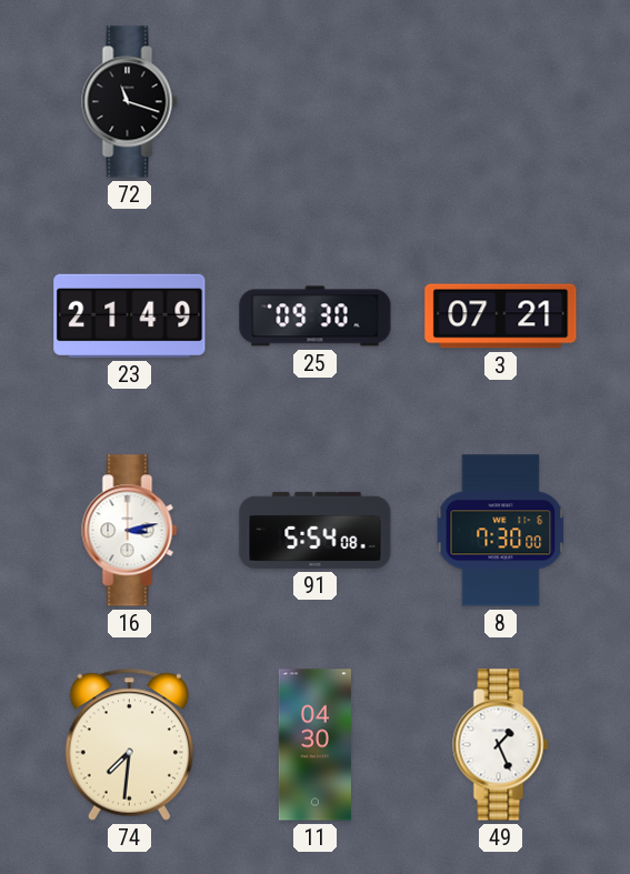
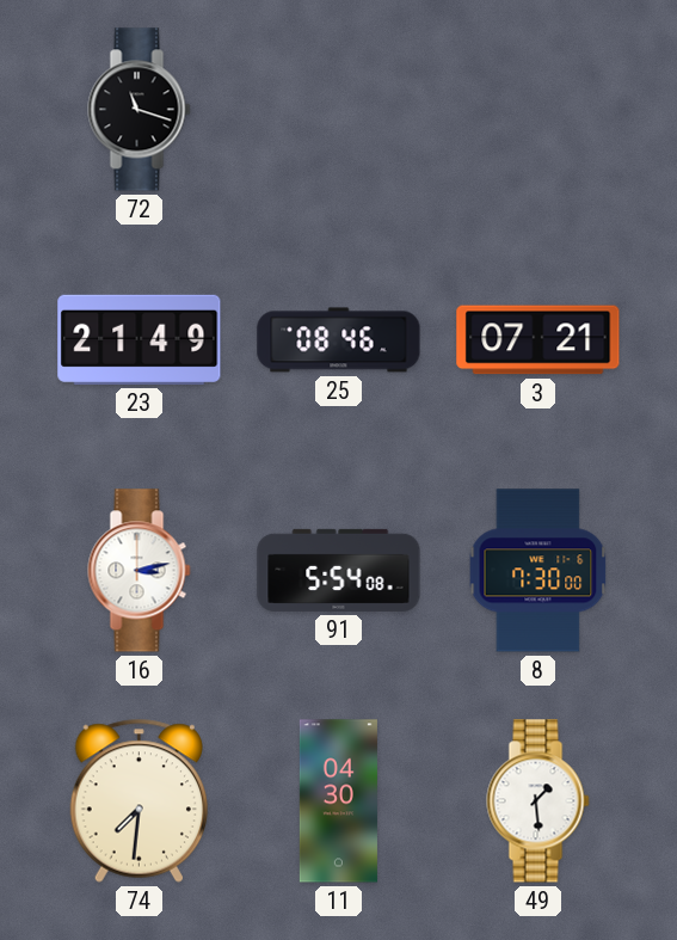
25: 09:30 -> 08:46 (339, 340)
49: 1:26 -> 1:29 (538, 801)
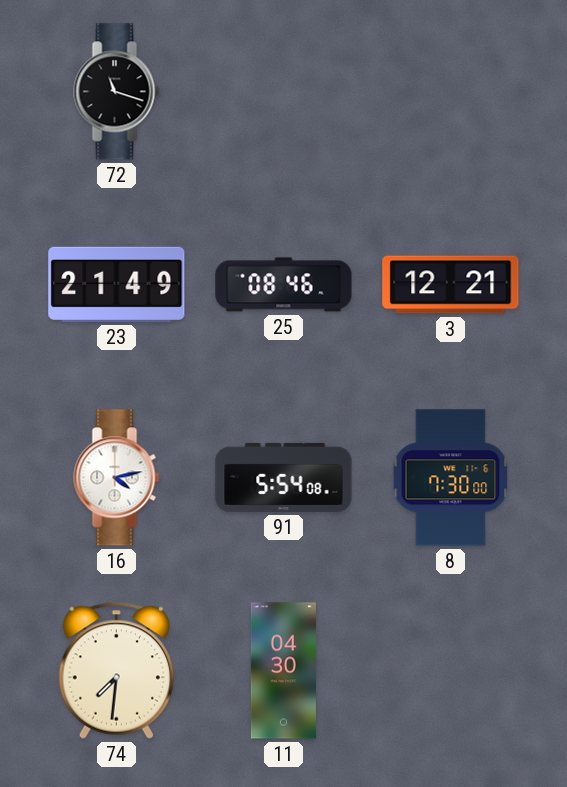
3: 07:21 -> 12:21 (451, 285)
16: 3:13 -> 4:13 (117, 478)
49: 1:29 -> none (538, 801)
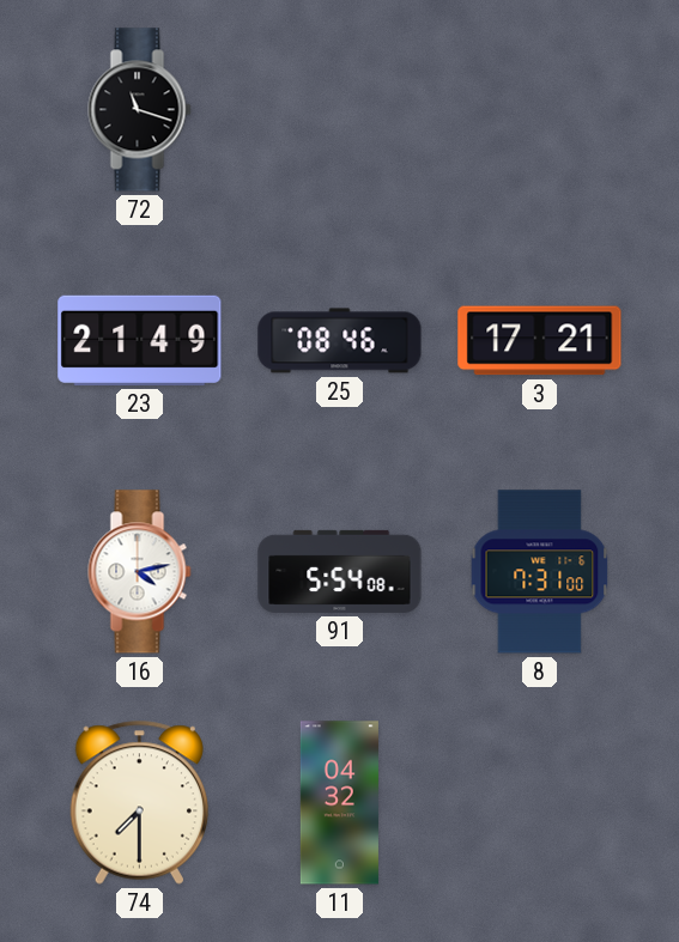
3: 12:21 -> 17:21 (540, 341)
8: 7:30 -> 7:31 (540, 572)
74: 7:31 -> 7:30 (139, 802)
11: 04:30 -> 04:32 (339, 803)
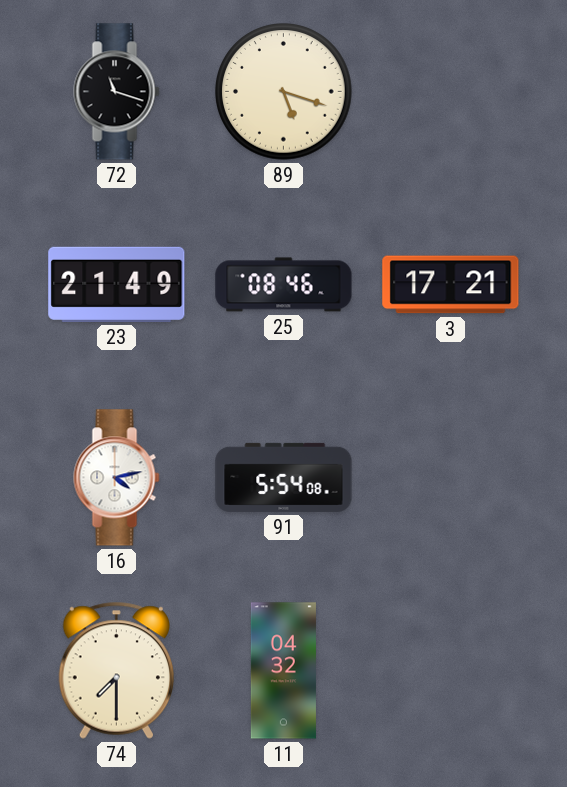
89: none -> 5:18 (284, 92)
8: 7:31 -> none (540, 572)
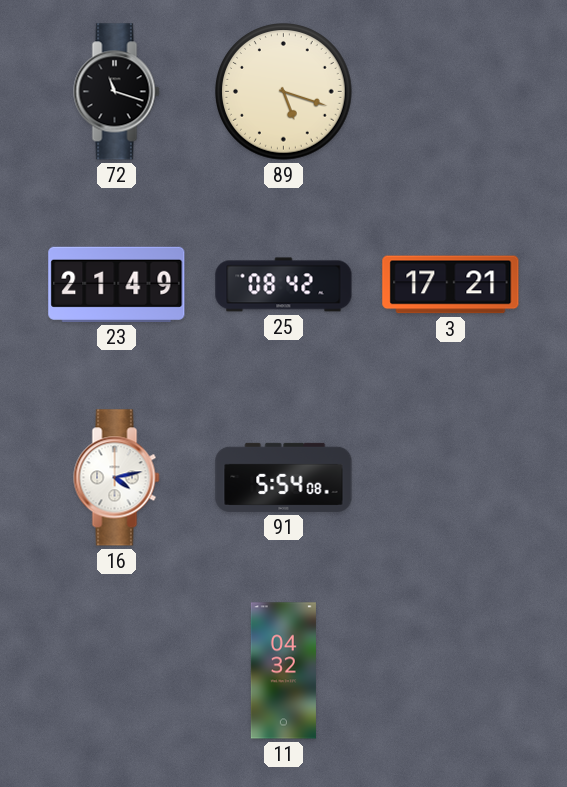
25: 08:46 -> 08:42 (284, 285)
74: 7:30 -> none (116, 670)
